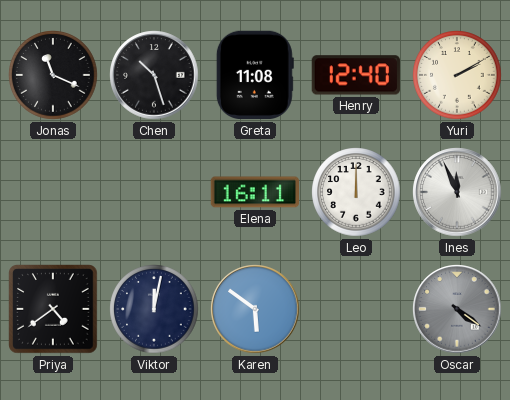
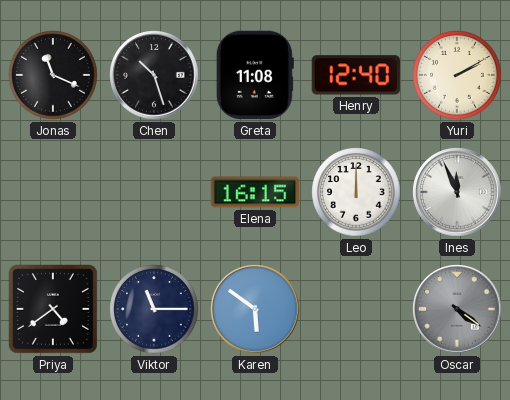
Elena: 16:11 -> 16:15 (255, 192)
Viktor: 12:02 -> 11:15 (154, 309)
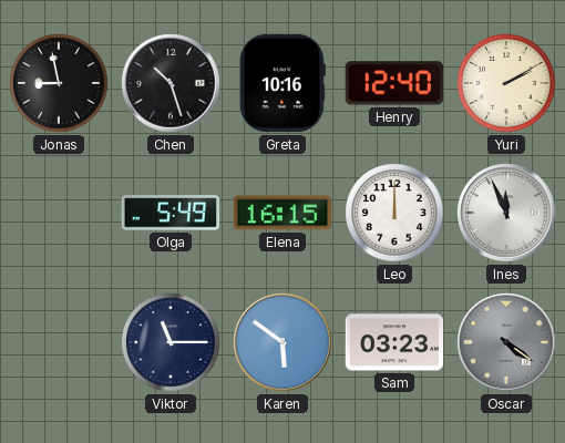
Jonas: 11:19 -> 8:58 (59, 83)
Greta: 11:08 -> 10:16 (282, 83)
Olga: none -> 5:49 (169, 213)
Priya: 4:39 -> none (54, 310)
Sam: none -> 03:23 (394, 342)
